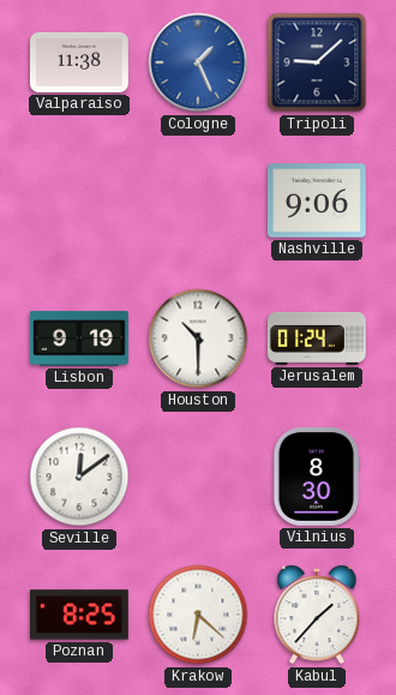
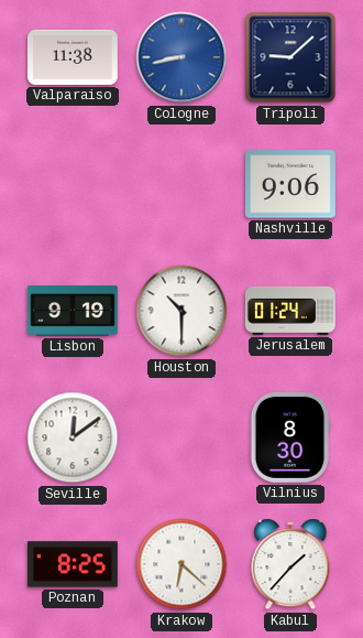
Cologne: 1:26 -> 8:43 (182, 57)
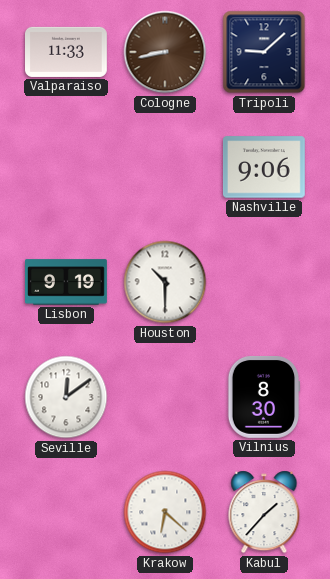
Valparaiso: 11:38 -> 11:33 (67, 52)
Cologne dial: blue -> brown (165, 52)
Jerusalem: 01:24 -> none (291, 311)
Poznan: 8:25 -> none (73, 564)
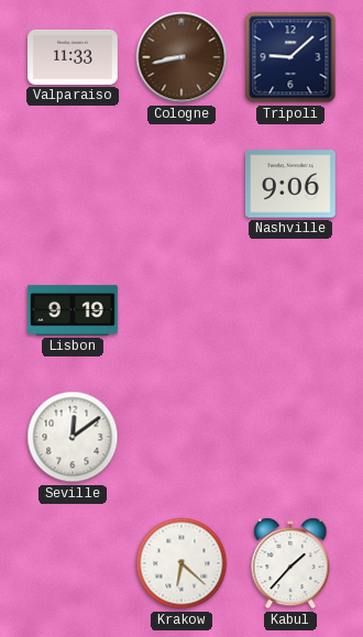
Houston: 10:30 -> none (165, 282)
Vilnius: 8:30 -> none (264, 398)
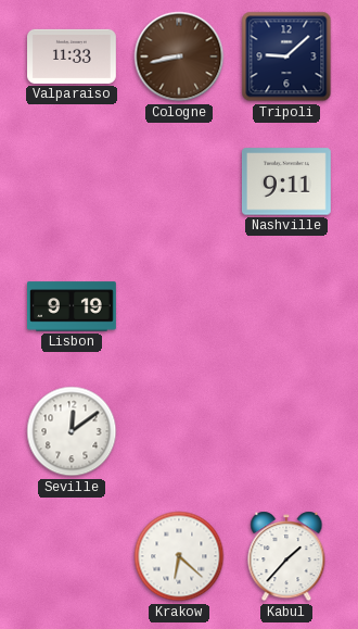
Nashville: 9:06 -> 9:11 (286, 181)
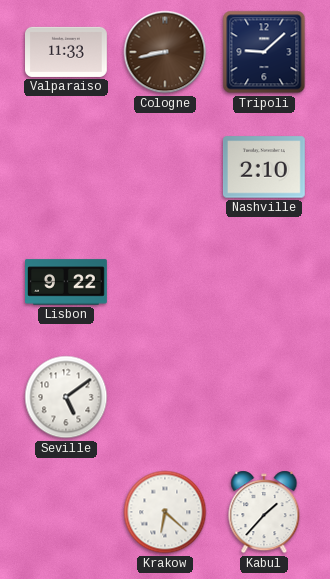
Nashville: 9:11 -> 2:10 (264, 167)
Lisbon: 9:19 -> 9:22 (67, 282)
Seville: 12:09 -> 5:09 (66, 397)
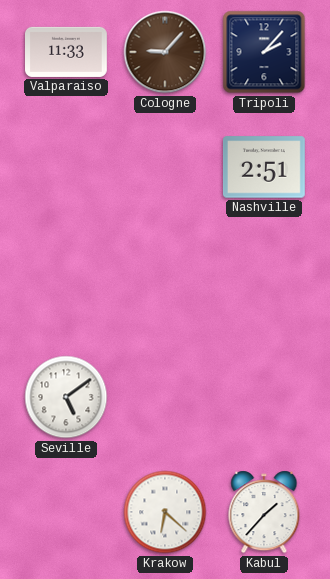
Cologne: 8:43 -> 9:07 (165, 52)
Tripoli: 9:08 -> 2:07 (264, 52)
Nashville: 2:10 -> 2:51 (264, 167)
Lisbon: 9:22 -> none (67, 282)
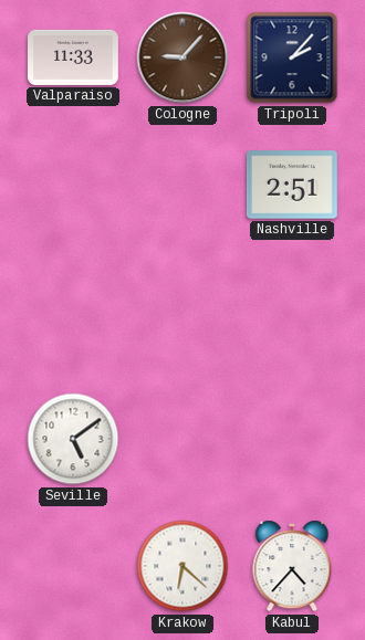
Kabul: 1:37 -> 4:37 (292, 566)
